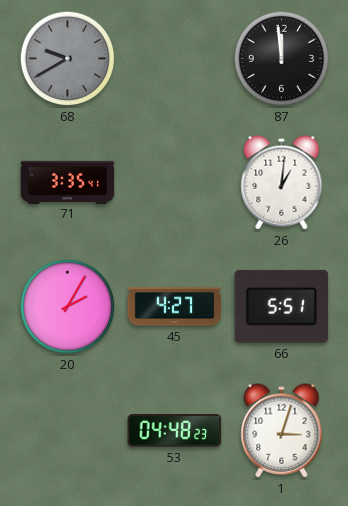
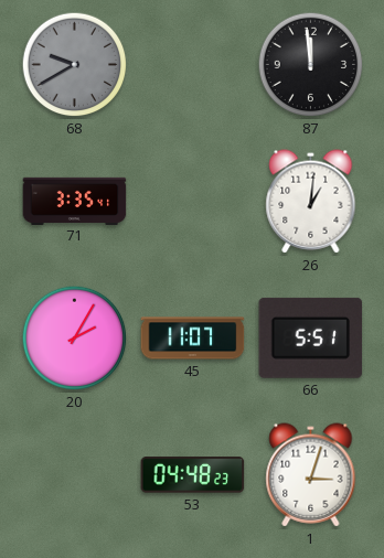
45: 4:27 -> 11:07 (193, 339)
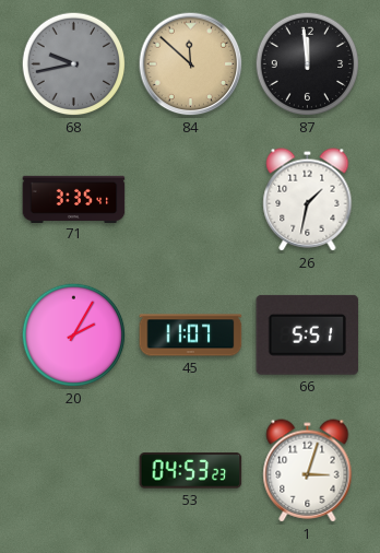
68: 9:40 -> 9:43 (74, 64)
84: none -> 11:52 (191, 64)
26: 1:01 -> 1:32 (308, 200)
53: 04:48 -> 04:53 (191, 471)
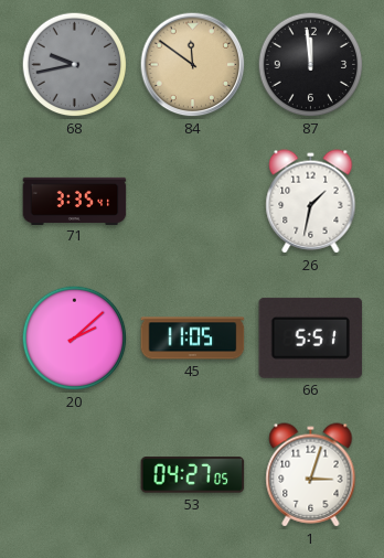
84: 11:52 -> 11:51 (193, 65)
20: 2:05 -> 2:08 (75, 339)
45: 11:07 -> 11:05 (193, 339)
53: 04:53 -> 04:27 (193, 475)
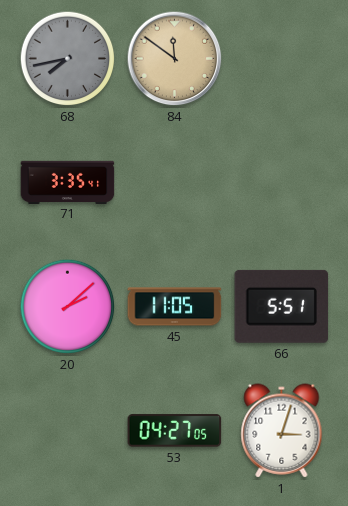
68: 9:43 -> 7:43 (68, 59)
87: 11:59 -> none (311, 65)
26: 1:32 -> none (311, 202)
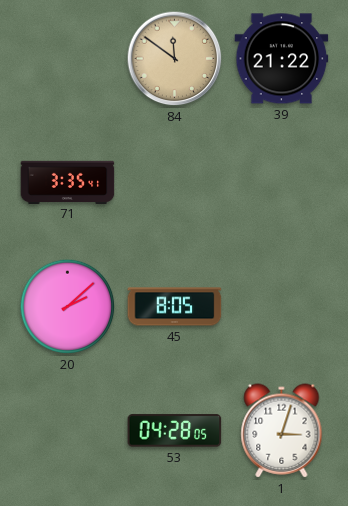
68: 7:43 -> none (68, 59)
39: none -> 21:22 (282, 59)
45: 11:05 -> 8:05 (175, 307)
66: 5:51 -> none (282, 306)
53: 04:27 -> 04:28 (175, 431)
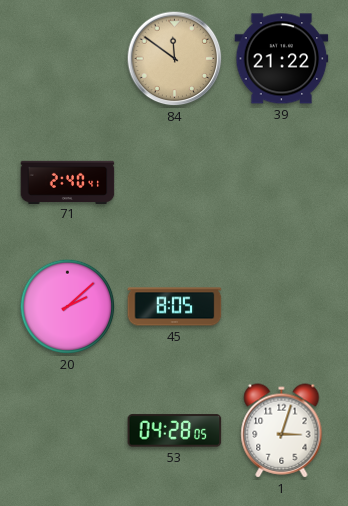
71: 3:35 -> 2:40 (68, 182)
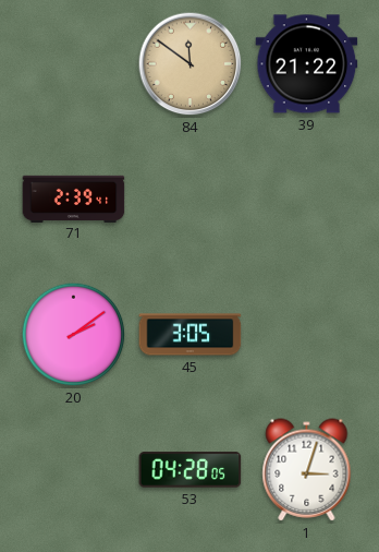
71: 2:40 -> 2:39 (74, 199)
20: 2:08 -> 2:09 (74, 335)
45: 8:05 -> 3:05 (191, 335)
